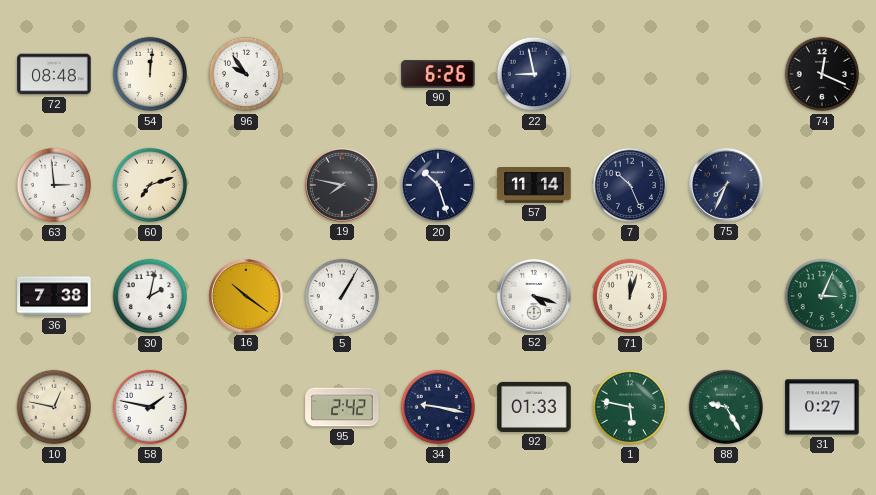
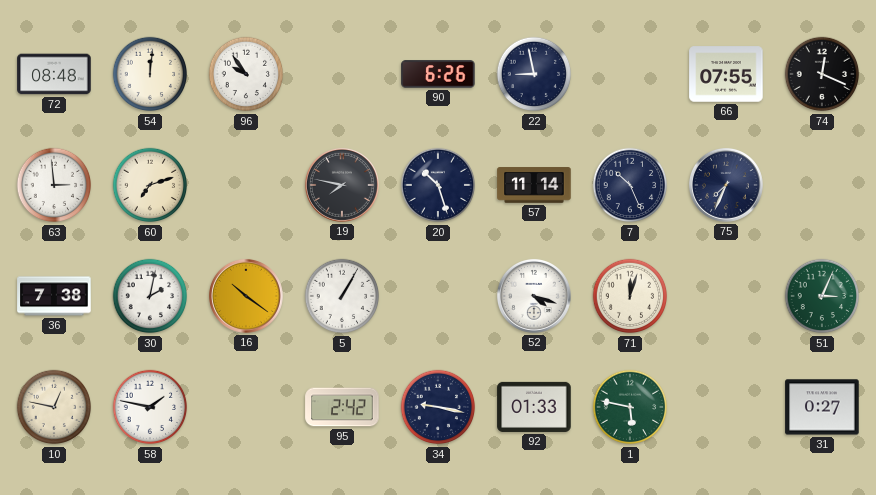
66: none -> 07:55 (726, 74)
88: 9:25 -> none (726, 407)
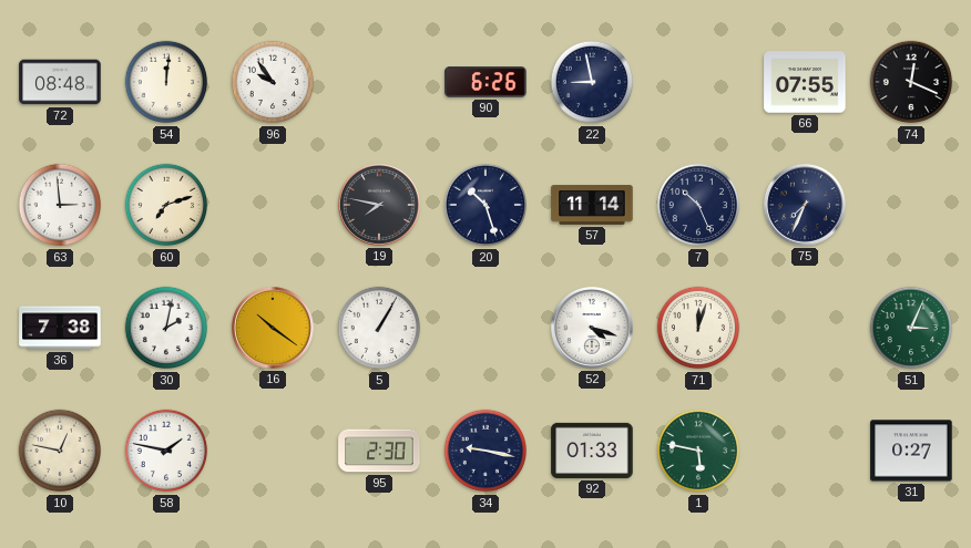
95: 2:42 -> 2:30 (379, 451)
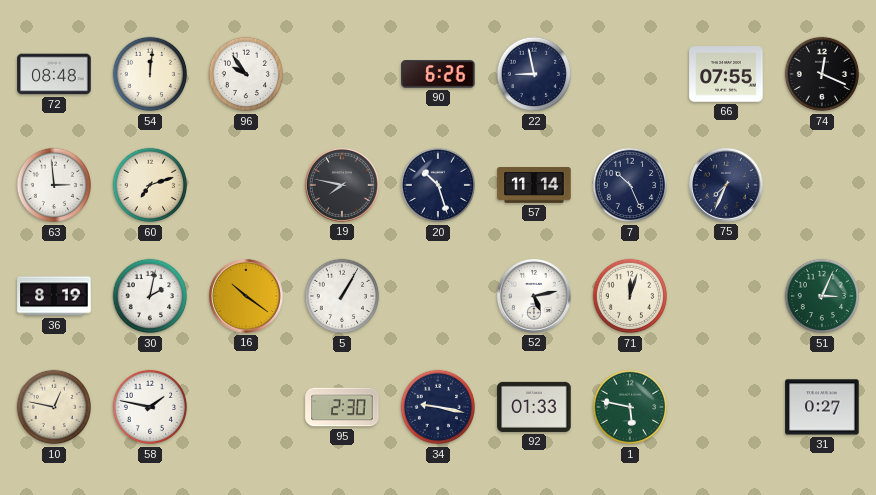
36: 7:38 -> 8:19 (54, 296)
52: 4:18 -> 5:13 (534, 296)
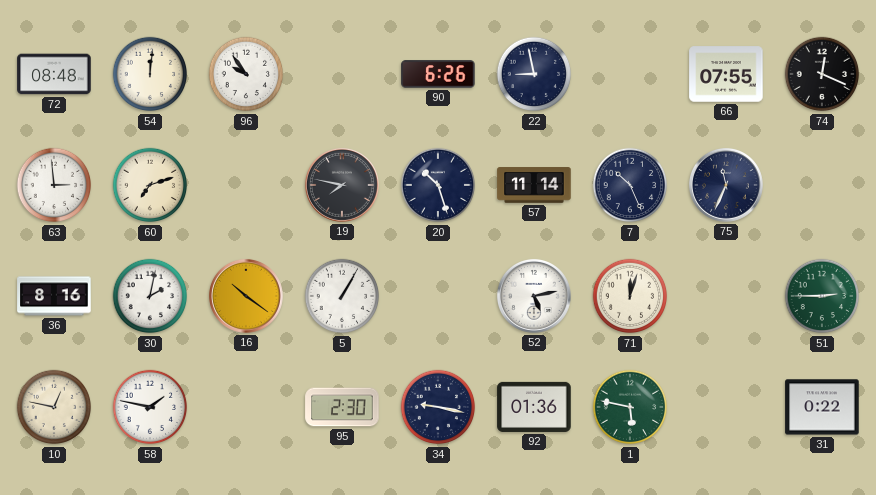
75: 7:34 -> 11:34 (726, 185)
36: 8:19 -> 8:16 (54, 296)
51: 3:04 -> 2:45 (822, 296)
92: 01:33 -> 01:36 (534, 407)
31: 0:27 -> 0:22 (822, 407)
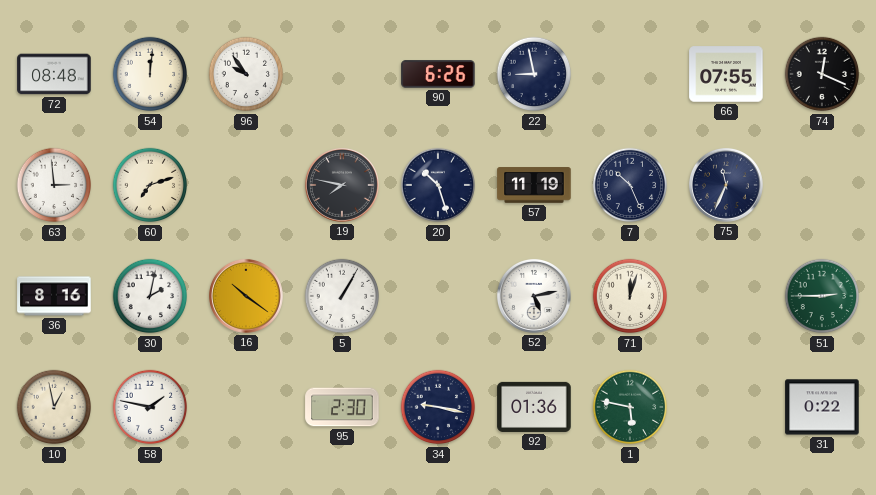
57: 11:14 -> 11:19 (534, 185)
10: 12:47 -> 12:58 (54, 407)
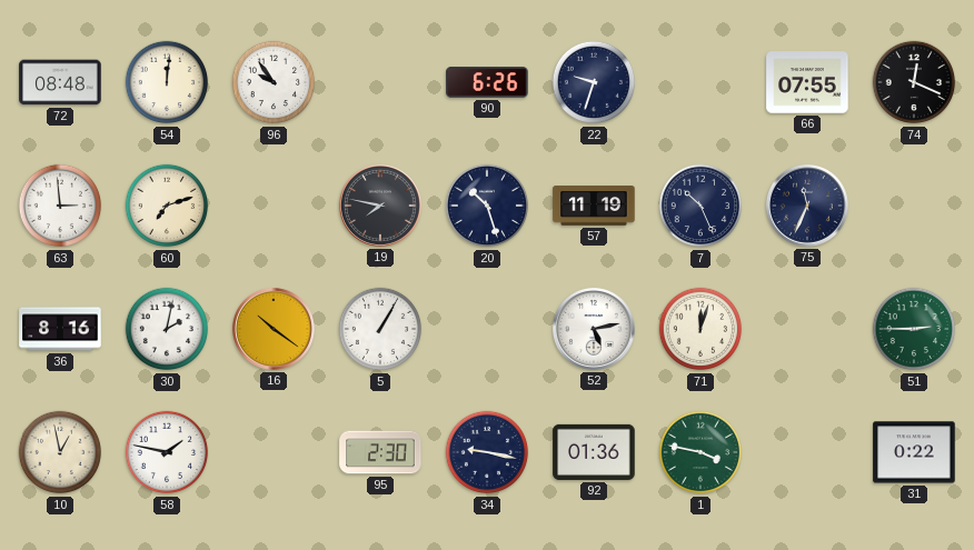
22: 8:58 -> 9:33 (594, 82)
1: 5:47 -> 3:47 (700, 452)
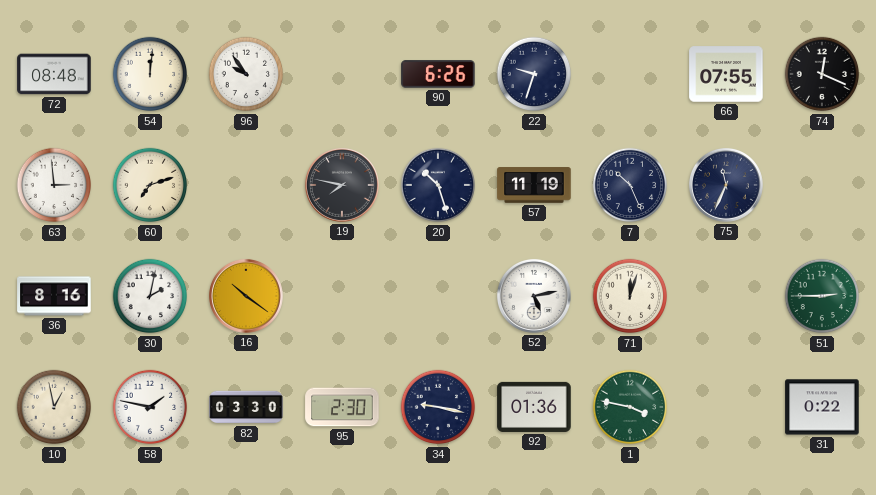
5: 1:05 -> none (380, 329)
82: none -> 03:30 (246, 407)
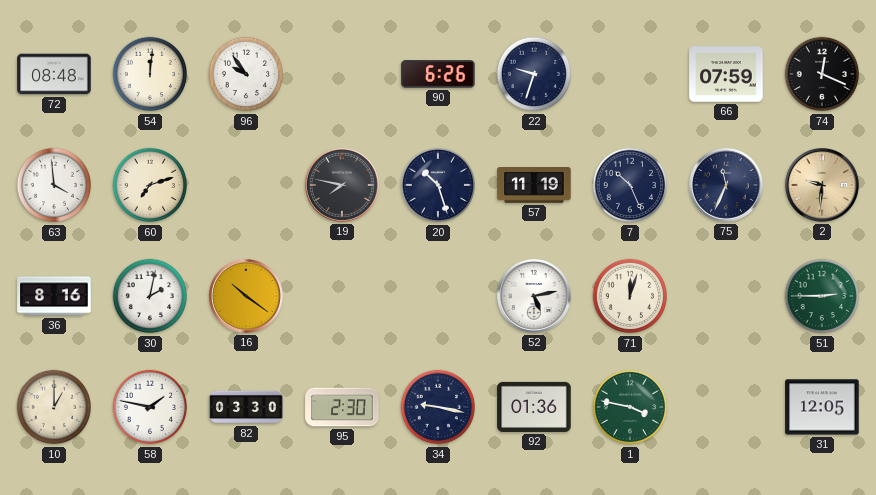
66: 07:55 -> 07:59 (726, 74)
63: 2:59 -> 3:59 (54, 185)
2: none -> 9:31 (822, 185)
10: 12:58 -> 1:00 (54, 407)
31: 0:22 -> 12:05 (822, 407)
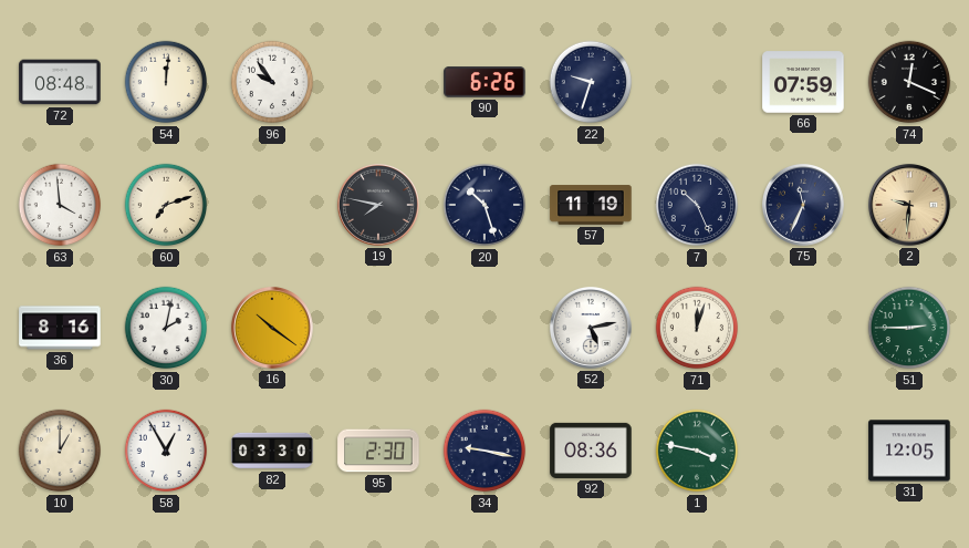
58: 1:47 -> 12:55 (166, 451)
92: 01:36 -> 08:36 (591, 451)
